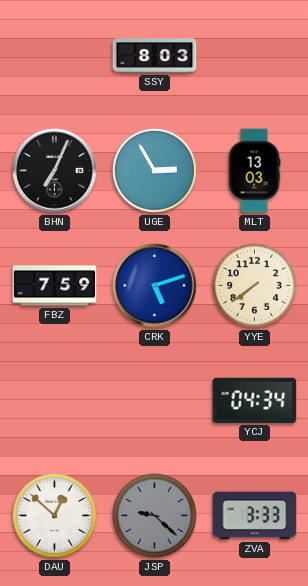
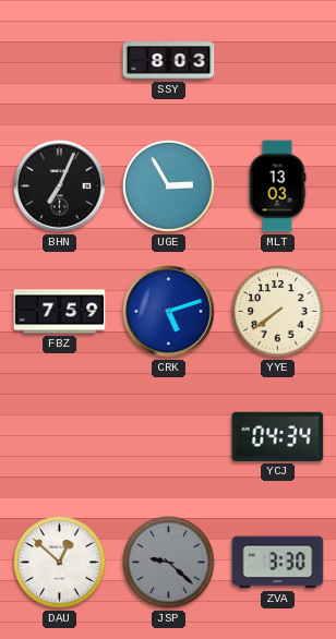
ZVA: 3:33 -> 3:30 (278, 563)
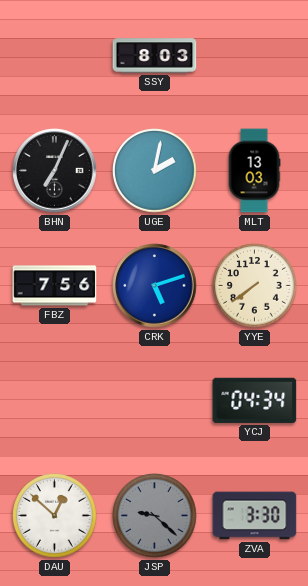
UGE: 2:55 -> 2:02 (155, 171)
FBZ: 7:59 -> 7:56 (55, 286)
